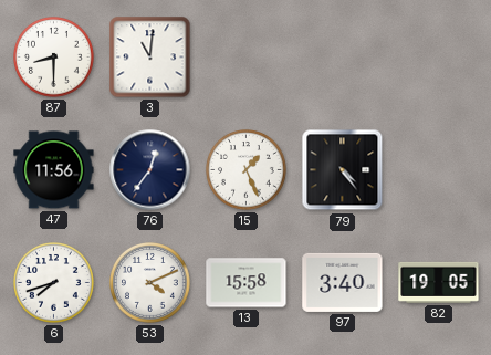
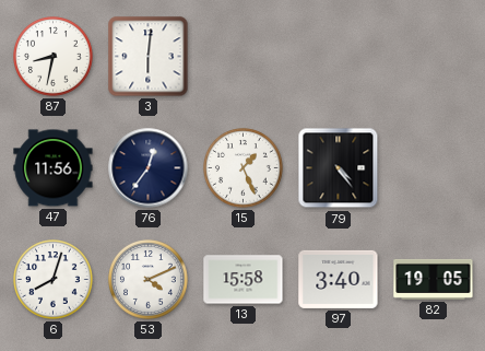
87: 8:30 -> 8:32 (54, 57)
3: 11:01 -> 6:01 (149, 57)
6: 7:42 -> 8:03 (54, 280)
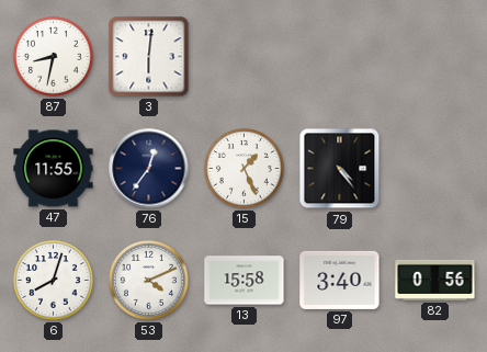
47: 11:56 -> 11:55 (54, 169)
82: 19:05 -> 0:56 (435, 280)
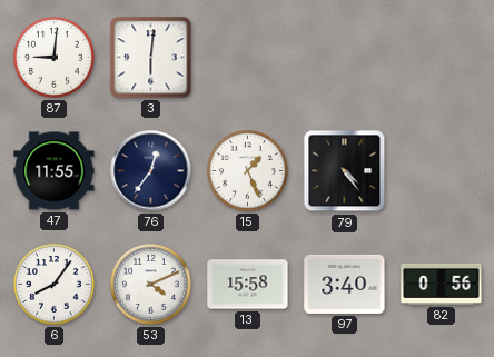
87: 8:32 -> 9:01 (55, 58)
6: 8:03 -> 8:06 (55, 285)
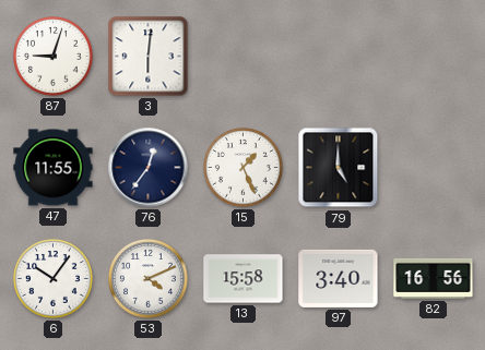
87: 9:01 -> 9:03 (54, 57)
79: 4:24 -> 5:00 (339, 168)
6: 8:06 -> 10:06 (54, 279)
82: 0:56 -> 16:56 (434, 278)
